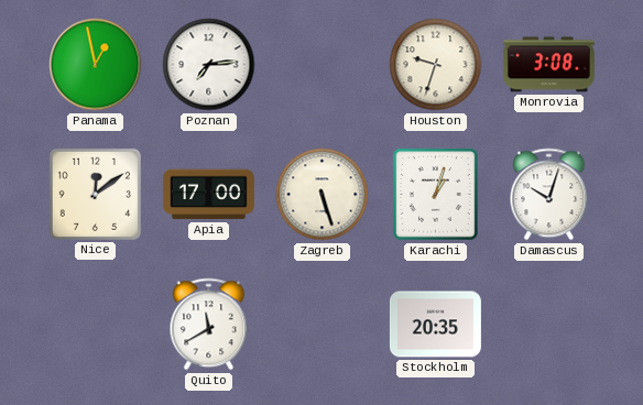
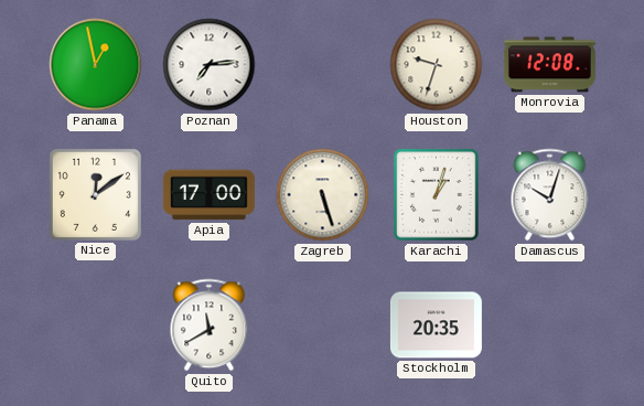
Monrovia: 3:08 -> 12:08 (549, 65)
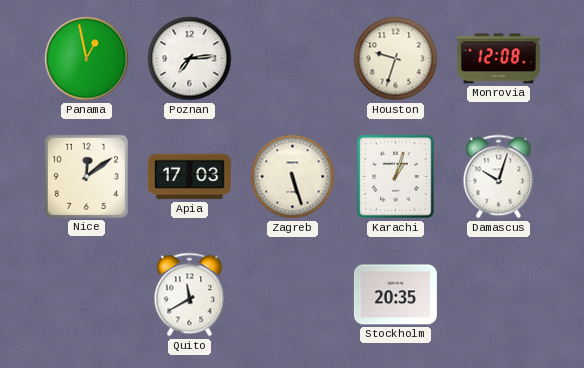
Apia: 17:00 -> 17:03 (189, 177)
